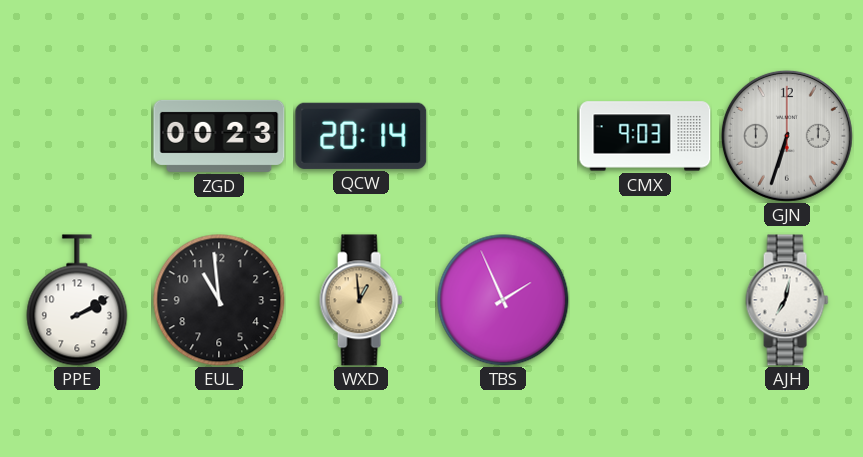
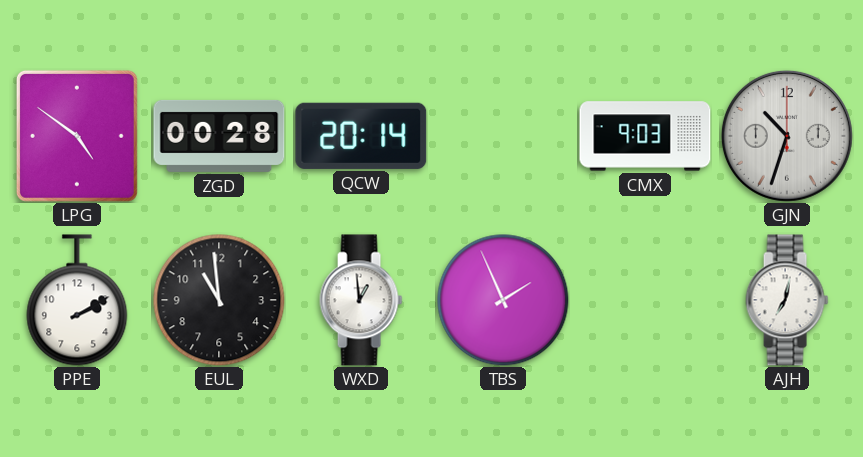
LPG: none -> 4:51 (77, 136)
ZGD: 00:23 -> 00:28 (219, 136)
GJN: 6:33 -> 10:33 (787, 136)
WXD dial: champagne -> white (361, 300)
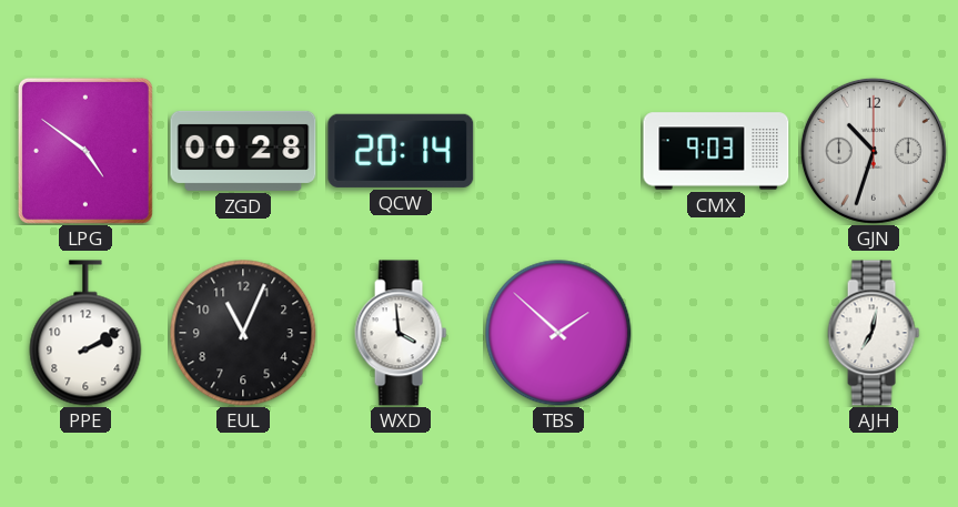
EUL: 10:59 -> 11:04 (243, 333)
WXD: 12:59 -> 3:59 (401, 333)
TBS: 1:56 -> 1:52 (558, 333)
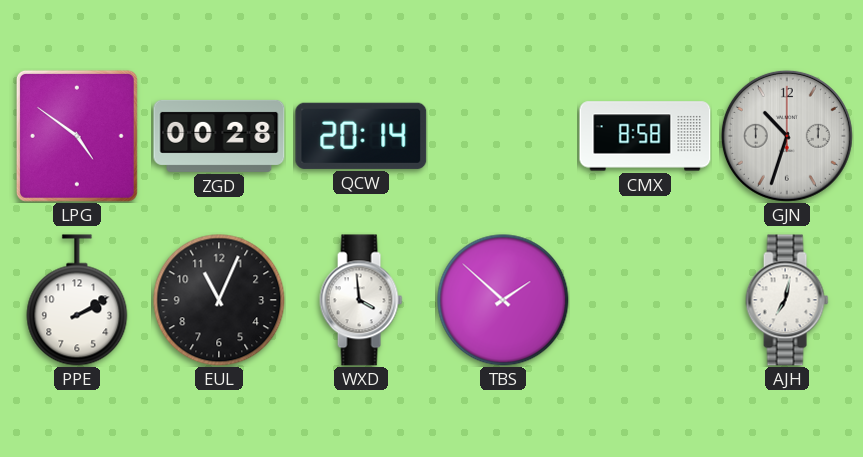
CMX: 9:03 -> 8:58 (645, 136)
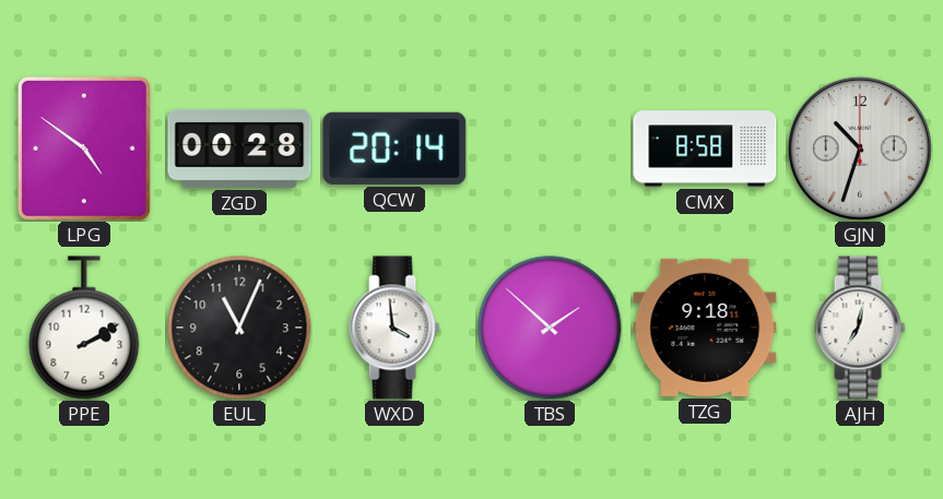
TZG: none -> 9:18 (705, 328)
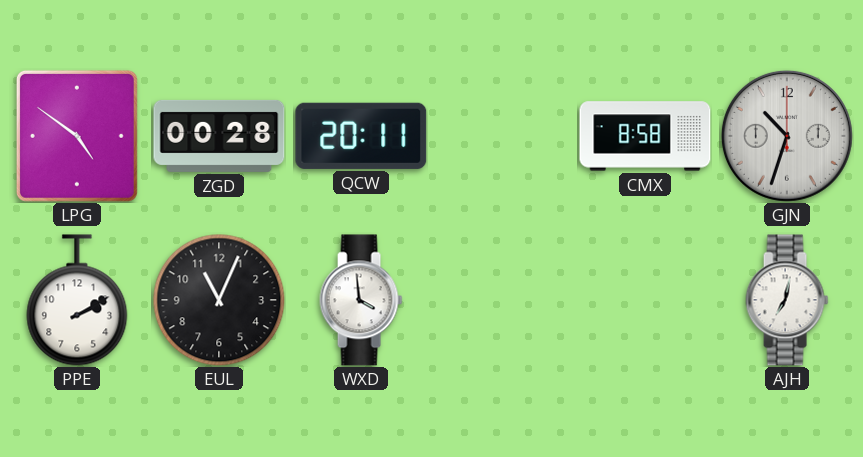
QCW: 20:14 -> 20:11 (361, 136)
TBS: 1:52 -> none (550, 328)
TZG: 9:18 -> none (705, 328)
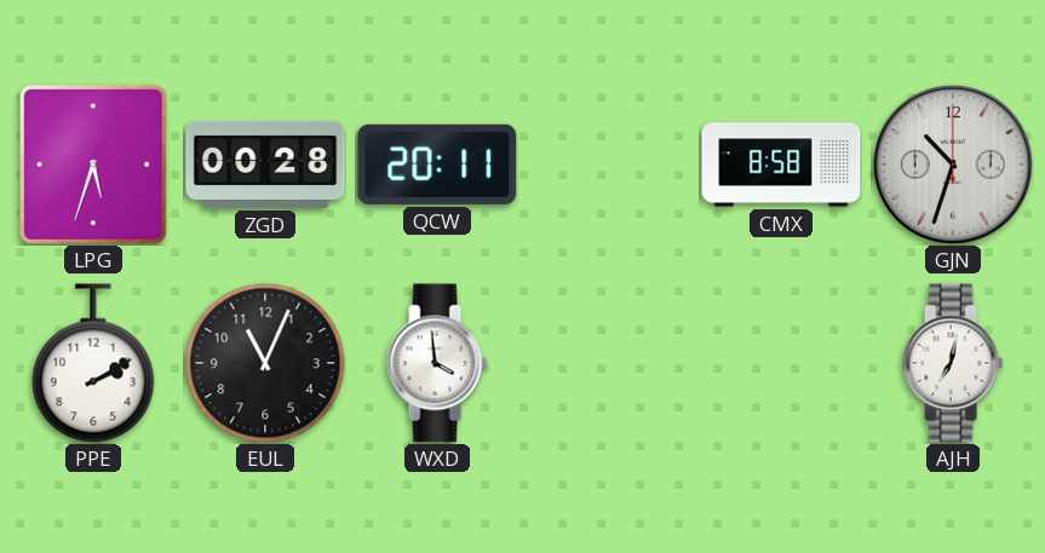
LPG: 4:51 -> 5:33 (93, 165)
